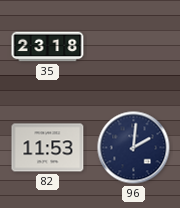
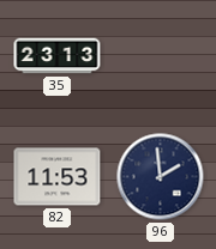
35: 23:18 -> 23:13 (58, 56)
96: 2:01 -> 1:59 (161, 177)
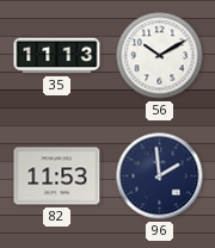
35: 23:13 -> 11:13 (57, 56)
56: none -> 10:10 (160, 56)
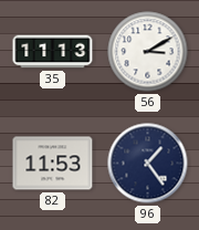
56: 10:10 -> 3:10 (148, 52)
96: 1:59 -> 1:24 (148, 164)
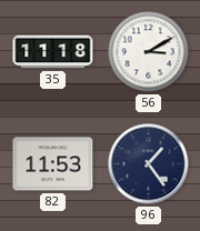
35: 11:13 -> 11:18 (53, 52)
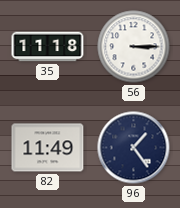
56: 3:10 -> 3:15 (134, 47)
82: 11:53 -> 11:49 (48, 148)
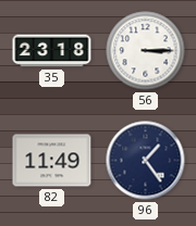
35: 11:18 -> 23:18 (52, 51)
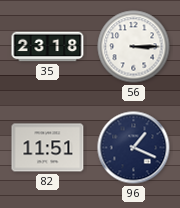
82: 11:49 -> 11:51 (48, 148)
96: 1:24 -> 1:19 (134, 148)
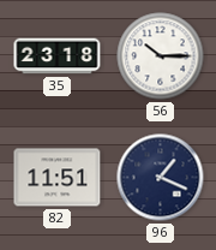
56: 3:15 -> 10:15 (161, 56)
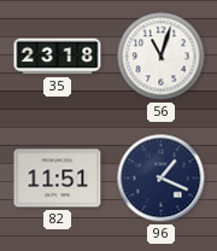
56: 10:15 -> 11:03 (162, 57)
